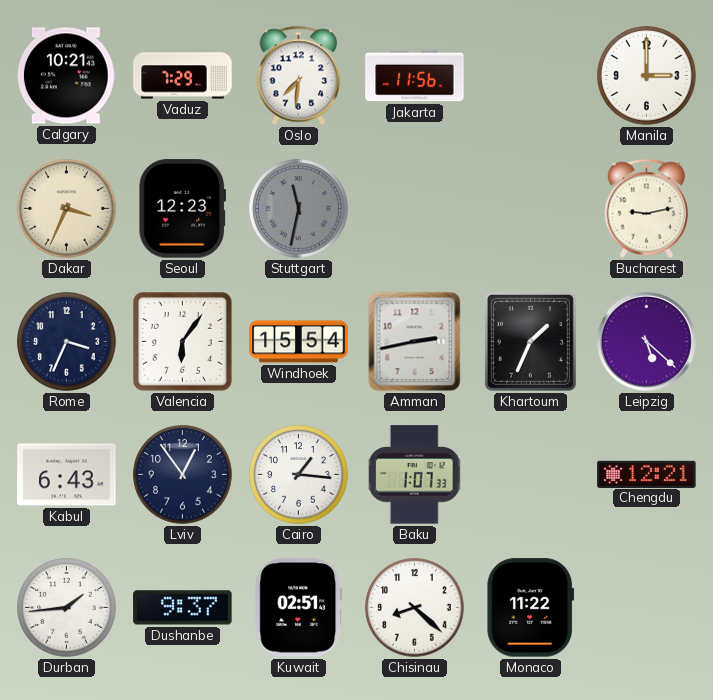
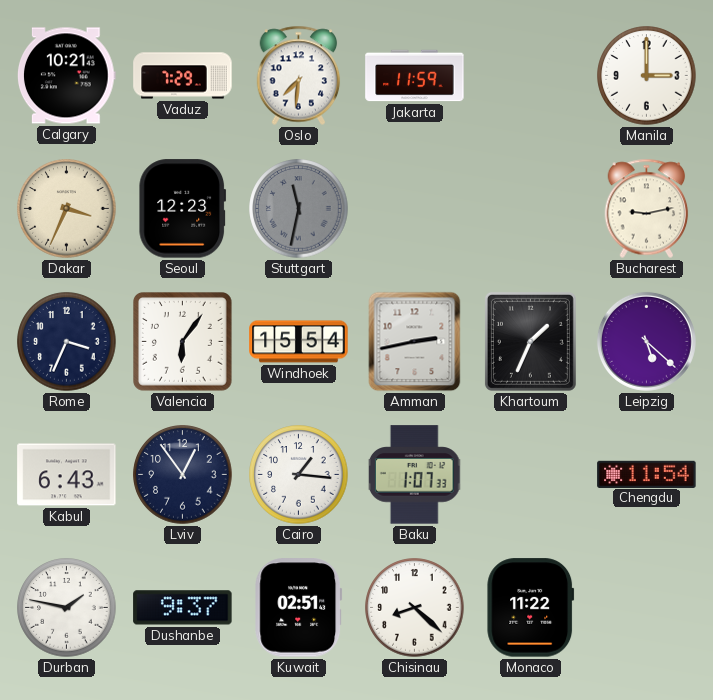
Jakarta: 11:56 -> 11:59 (415, 76)
Chengdu: 12:21 -> 11:54 (647, 474)
Durban: 1:44 -> 1:47 (67, 608)
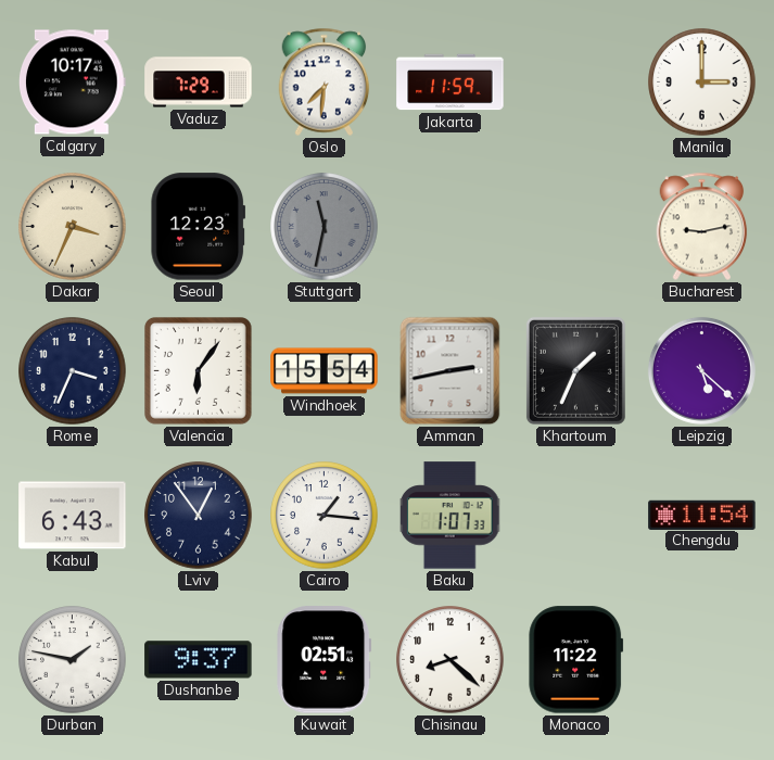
Calgary: 10:21 -> 10:17 (73, 83)
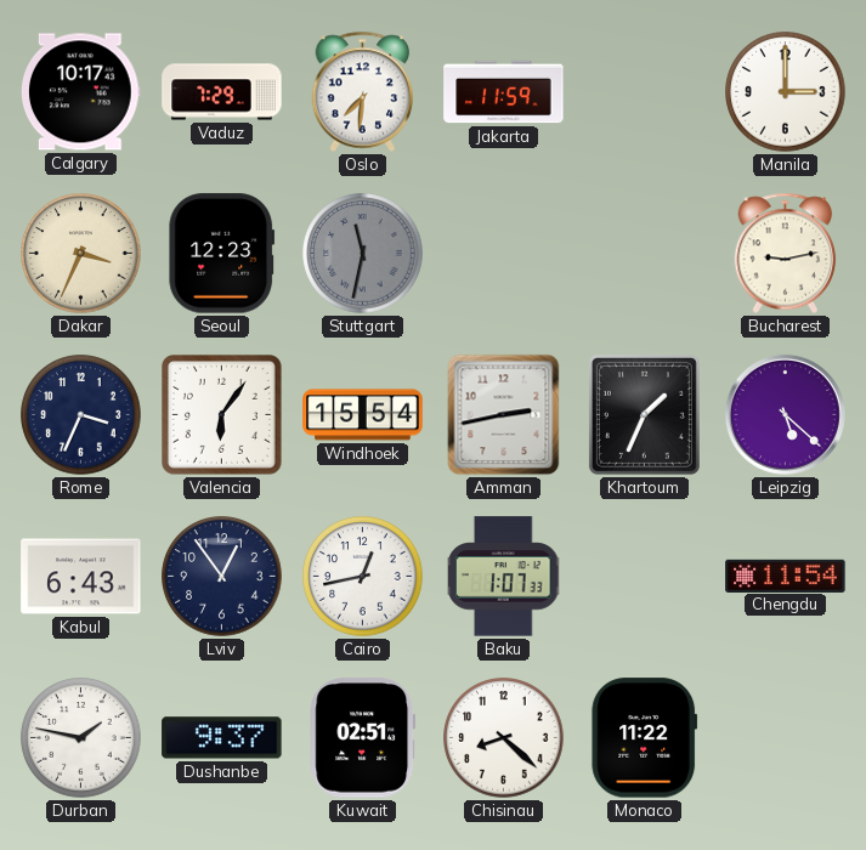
Cairo: 1:16 -> 12:43 (363, 577)
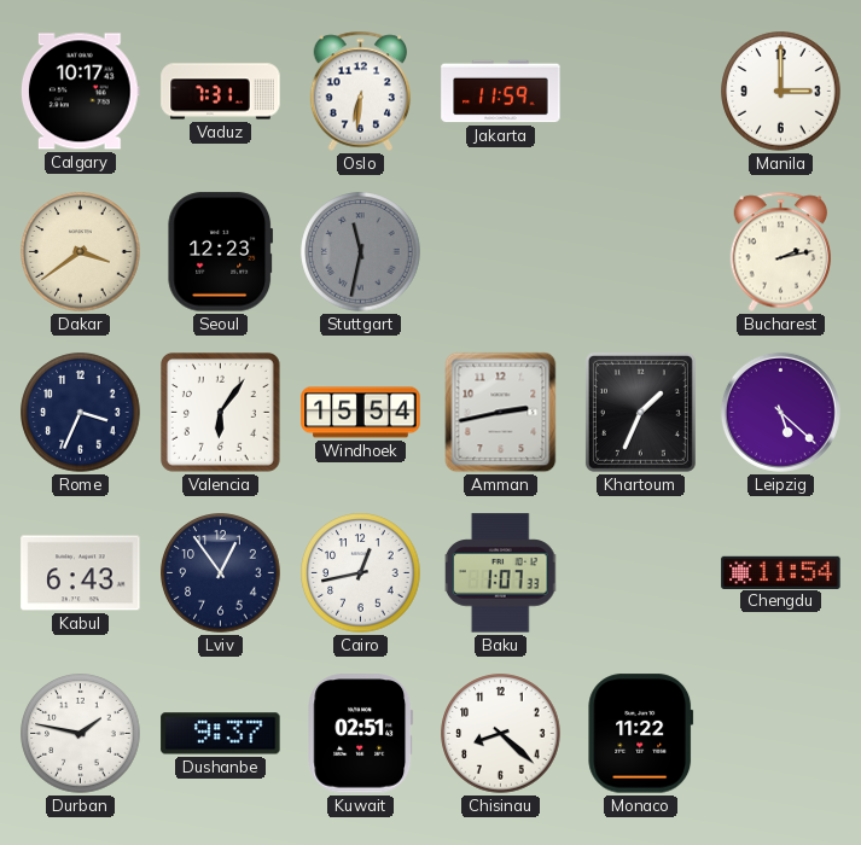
Vaduz: 7:29 -> 7:31 (221, 92)
Oslo: 7:31 -> 6:31 (361, 92)
Dakar: 3:34 -> 3:39 (81, 252)
Bucharest: 9:13 -> 2:13 (781, 252)
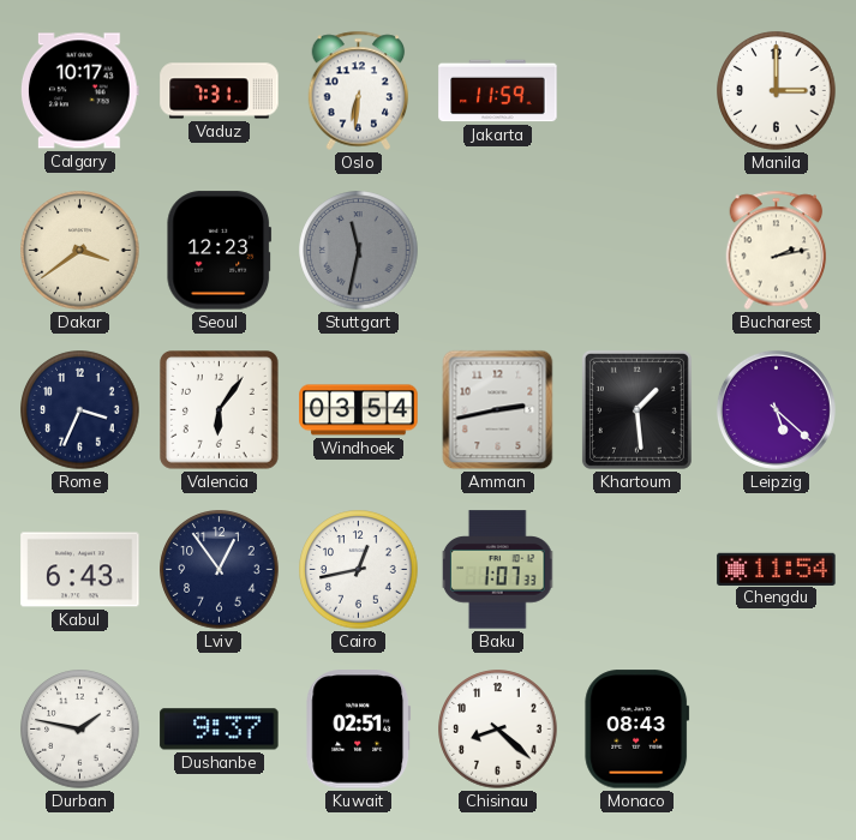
Windhoek: 15:54 -> 03:54 (359, 410)
Khartoum: 1:34 -> 1:29 (636, 409)
Monaco: 11:22 -> 08:43 (637, 730)
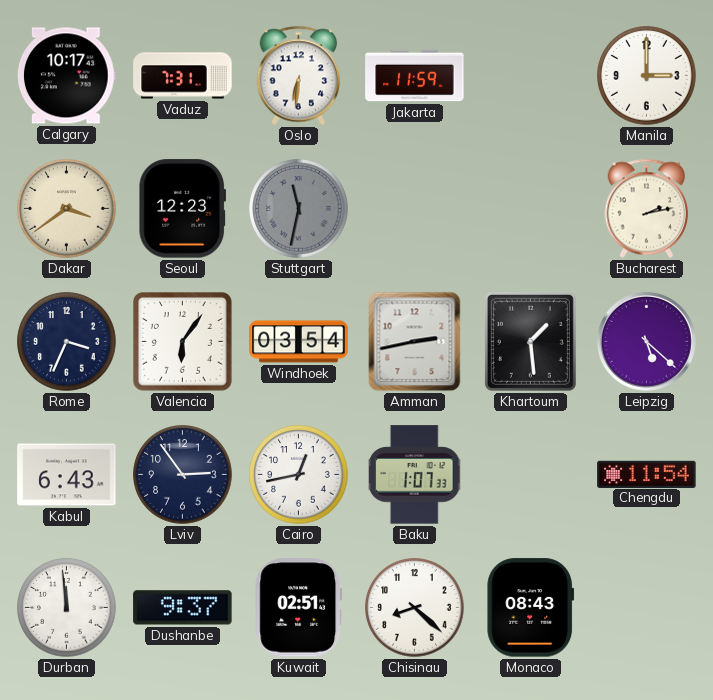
Lviv: 12:54 -> 2:54 (183, 475)
Durban: 1:47 -> 11:59 (67, 608)
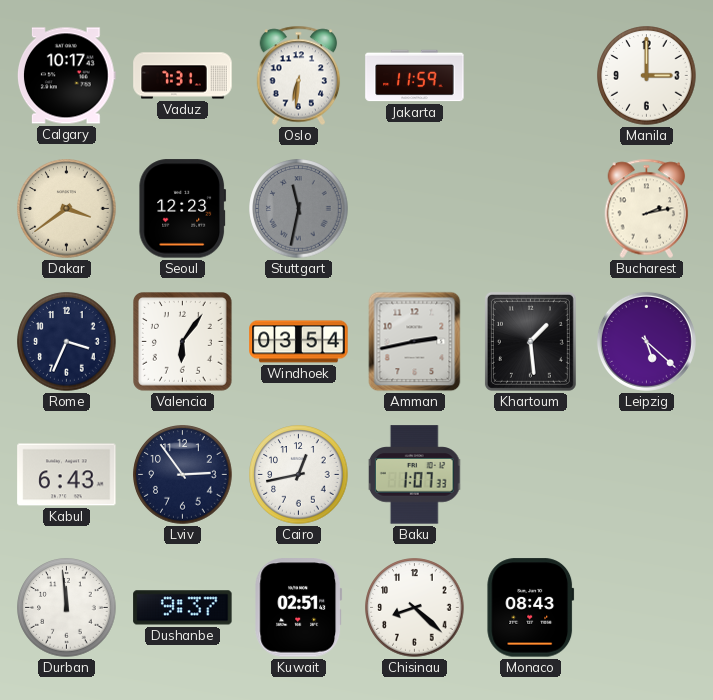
Chengdu: 11:54 -> none (647, 474)
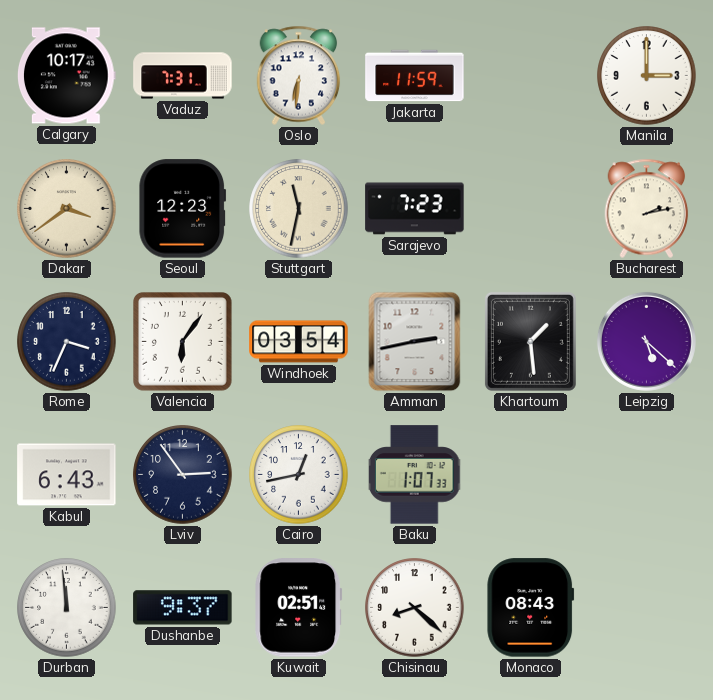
Stuttgart dial: grey -> cream (299, 209)
Sarajevo: none -> 7:23 (415, 209)
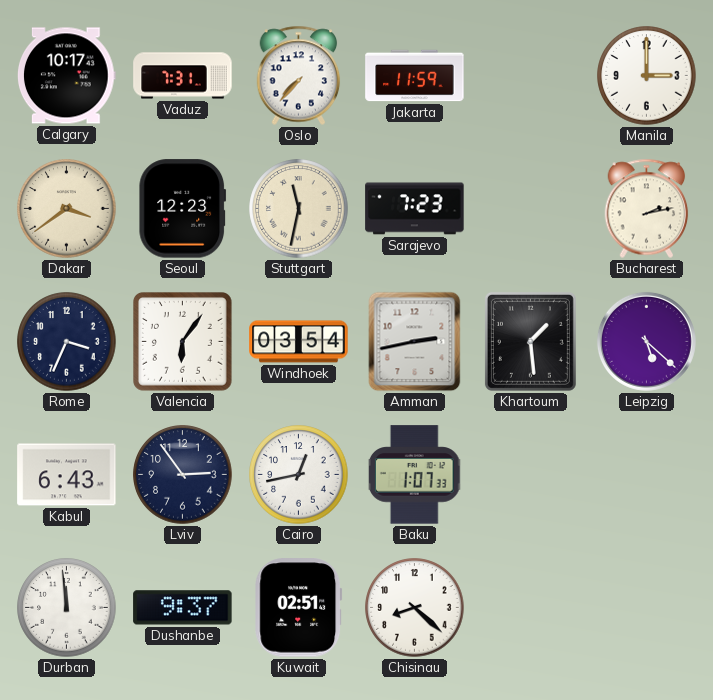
Oslo: 6:31 -> 7:37 (299, 76)
Monaco: 08:43 -> none (531, 608)
